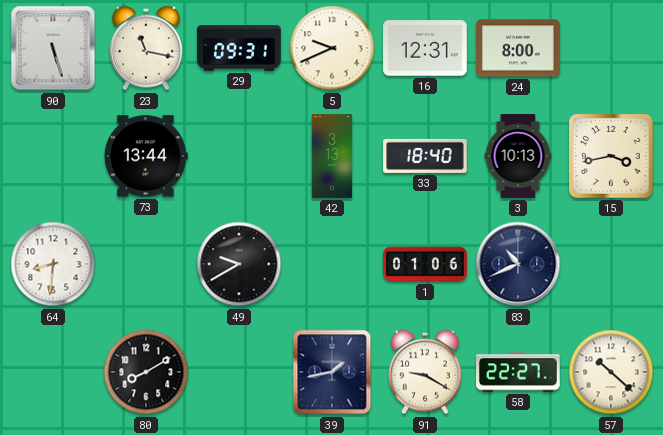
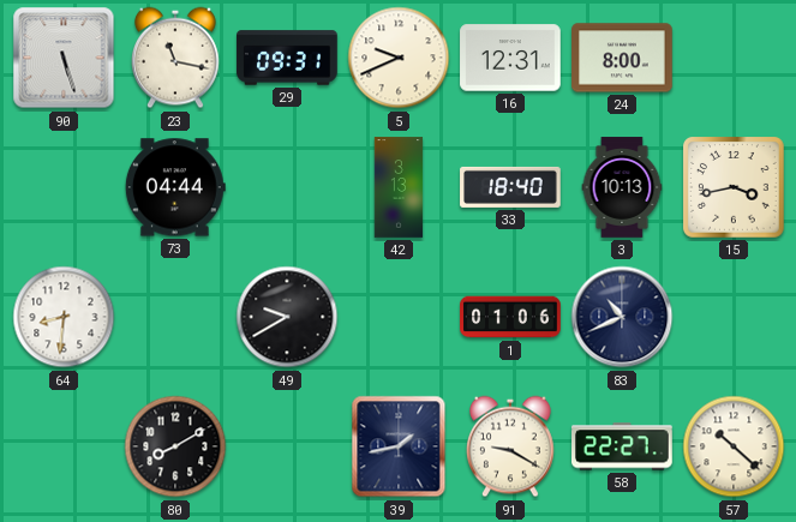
73: 13:44 -> 04:44 (175, 187)
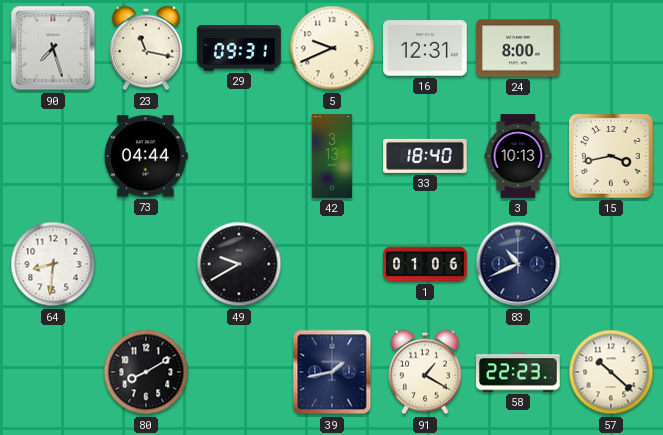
90: 5:27 -> 7:27 (53, 48)
91: 9:20 -> 1:20 (426, 372)
58: 22:27 -> 22:23 (519, 372)
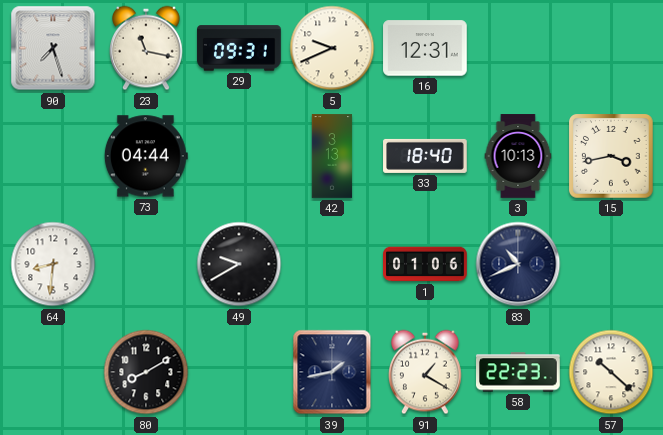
24: 8:00 -> none (518, 48)
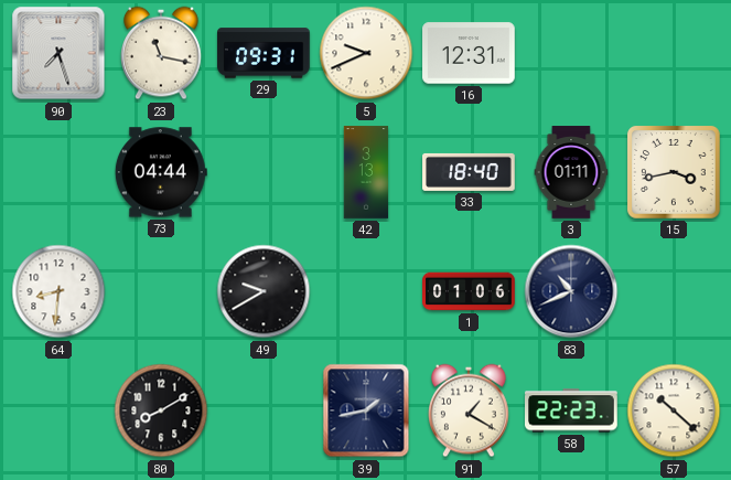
3: 10:13 -> 01:11 (571, 172)
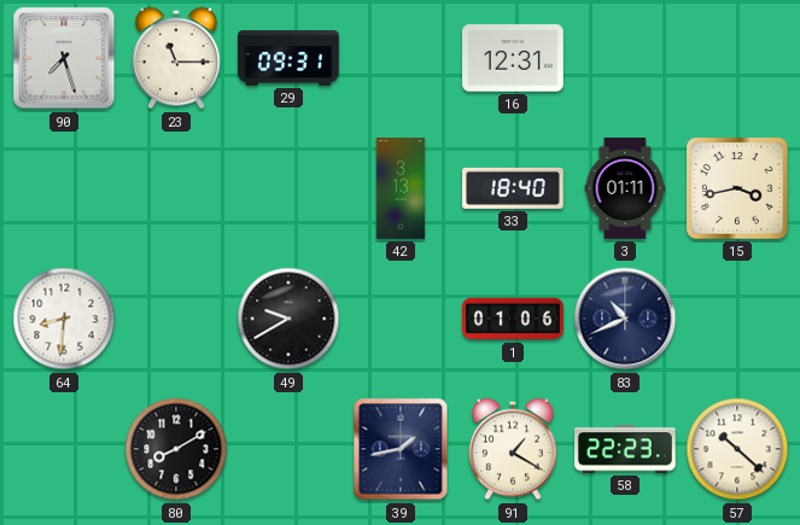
23: 11:17 -> 11:15 (177, 58)
5: 9:41 -> none (366, 53)
73: 04:44 -> none (161, 172)
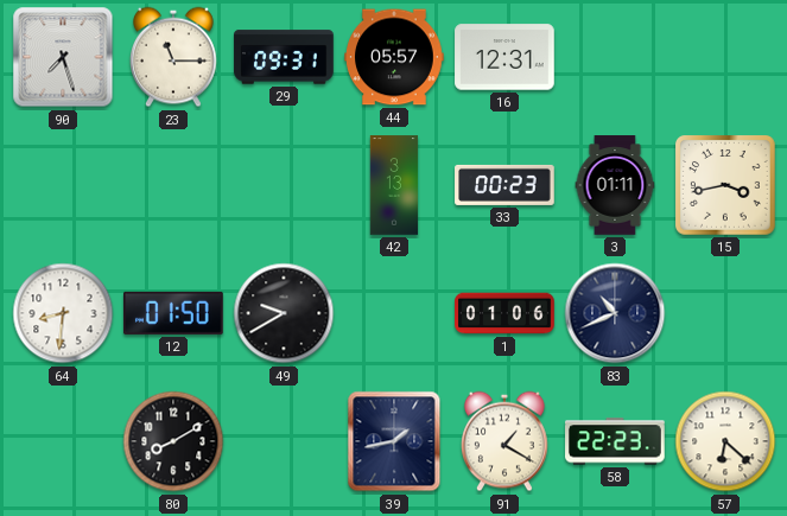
44: none -> 05:57 (394, 57)
33: 18:40 -> 00:23 (504, 185)
12: none -> 01:50 (173, 313)
57: 10:22 -> 6:22 (725, 441)
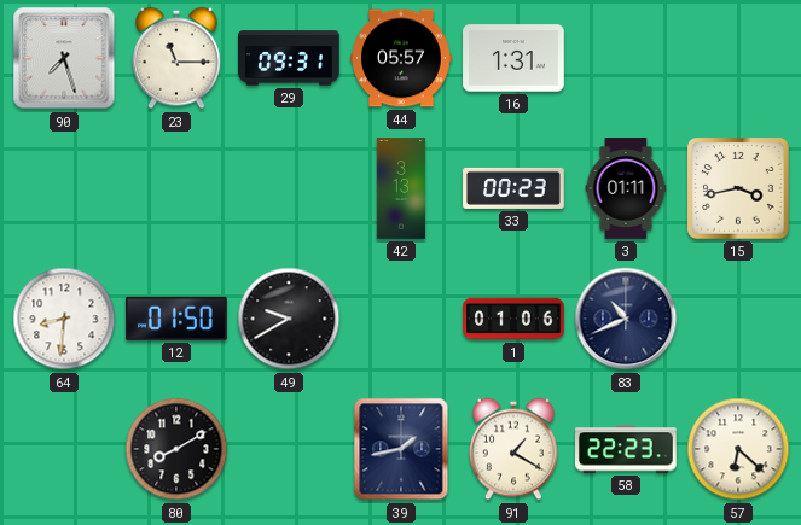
16: 12:31 -> 1:31 (513, 58)
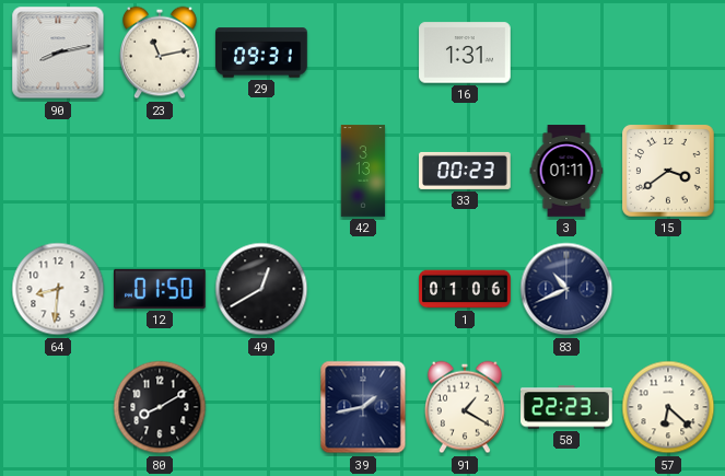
90: 7:27 -> 8:13 (58, 53)
23: 11:15 -> 11:13 (161, 53)
44: 05:57 -> none (401, 58)
15: 3:43 -> 3:39 (669, 172)
49: 9:40 -> 12:40 (261, 289)
